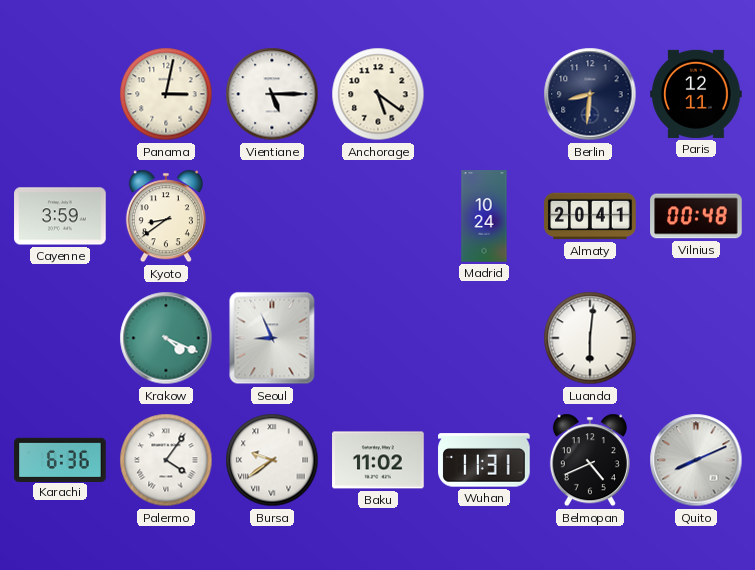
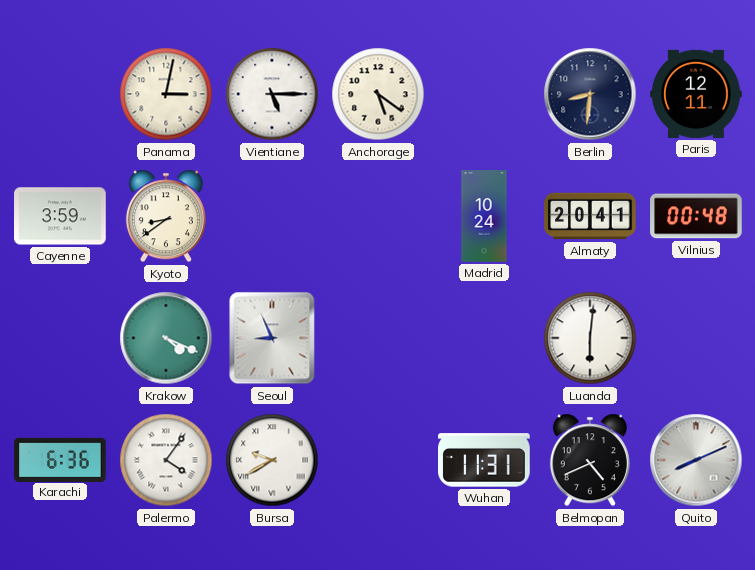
Bursa: 9:39 -> 9:40 (272, 460)
Baku: 11:02 -> none (378, 460)
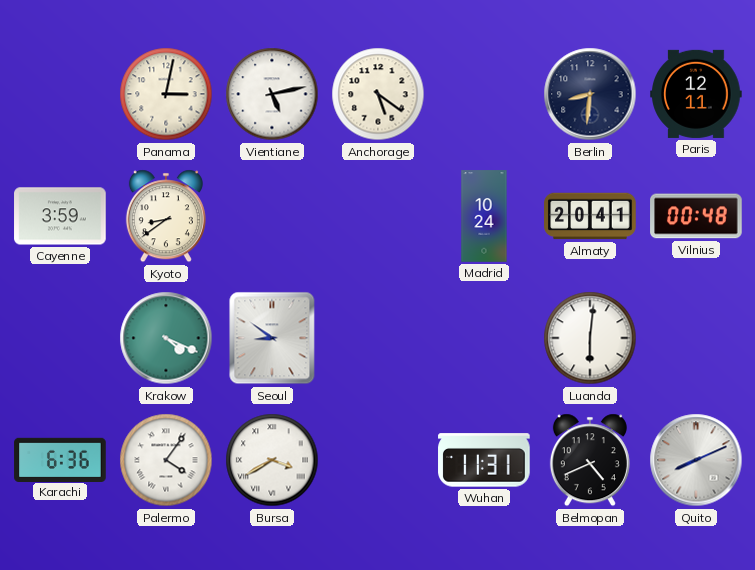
Vientiane: 5:15 -> 5:13 (272, 94)
Seoul: 8:56 -> 8:51 (272, 338)
Bursa: 9:40 -> 3:40 (272, 460)
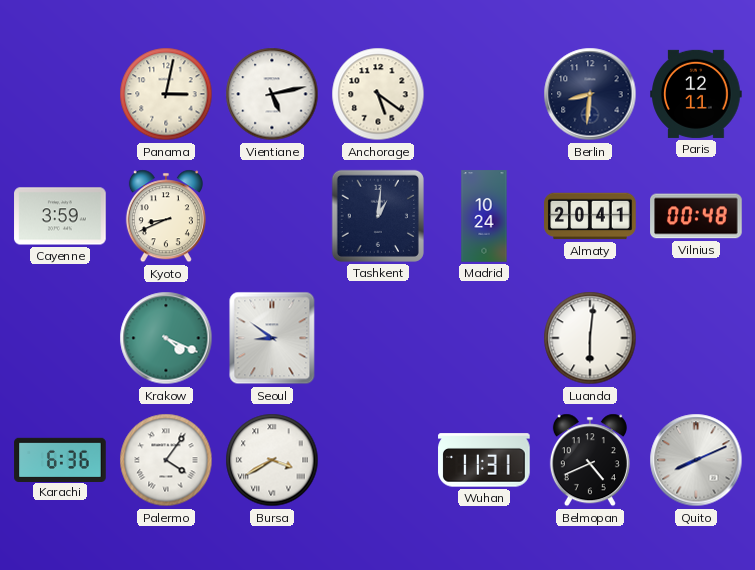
Kyoto: 8:39 -> 8:41 (166, 216)
Tashkent: none -> 1:01 (378, 216)
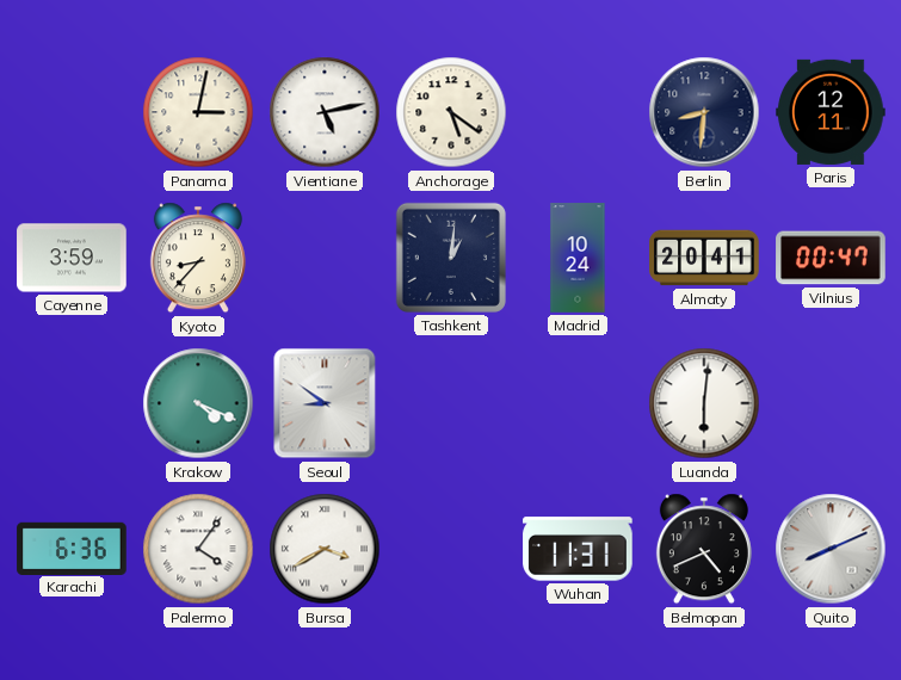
Kyoto: 8:41 -> 8:37 (198, 258)
Vilnius: 00:48 -> 00:47 (831, 258)
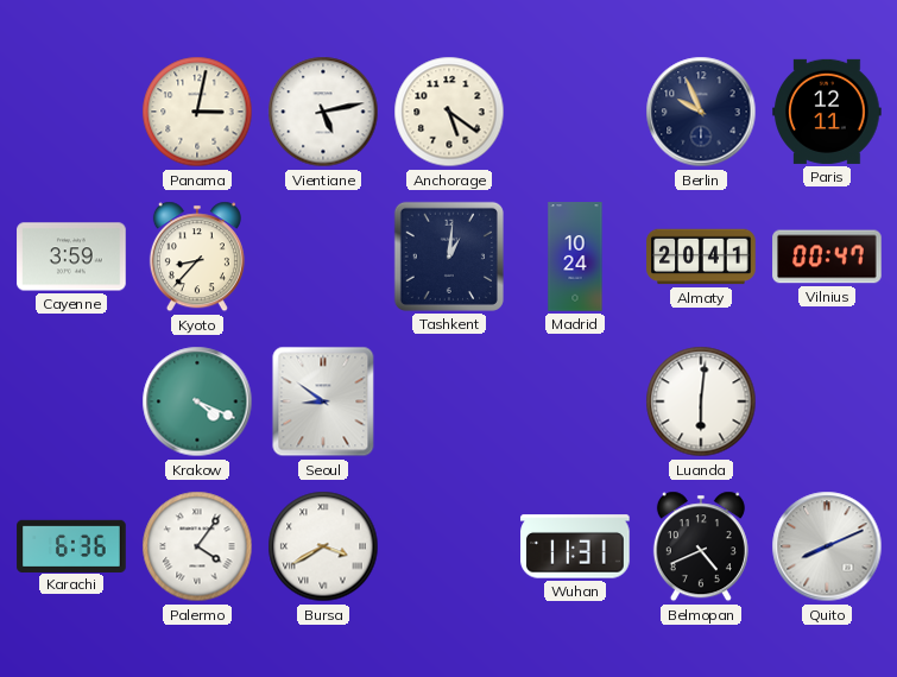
Berlin: 8:31 -> 9:56 (701, 112)
